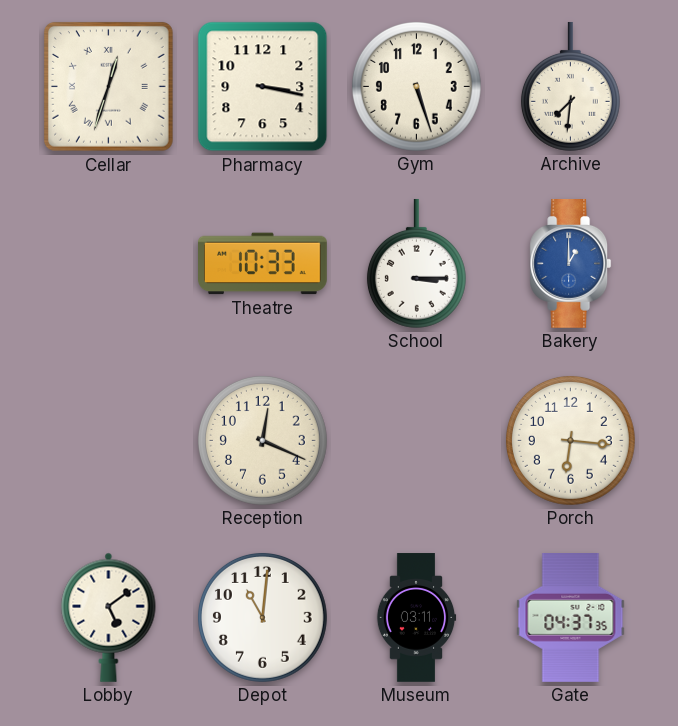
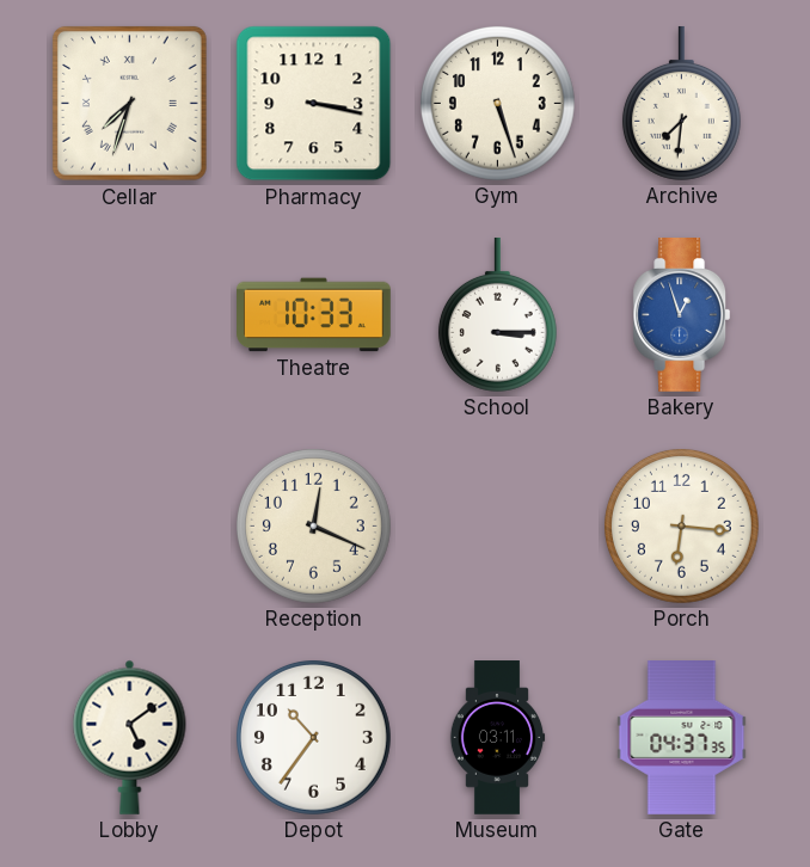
Cellar: 12:33 -> 7:33 (130, 104)
Bakery: 1:00 -> 12:57 (682, 315)
Depot: 11:01 -> 10:36 (313, 737)
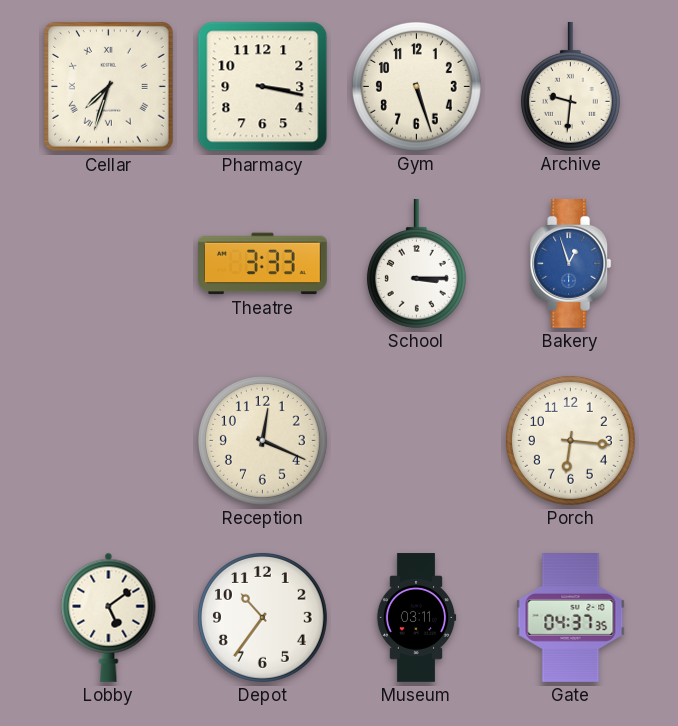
Archive: 7:31 -> 9:31 (570, 86)
Theatre: 10:33 -> 3:33 (263, 264)
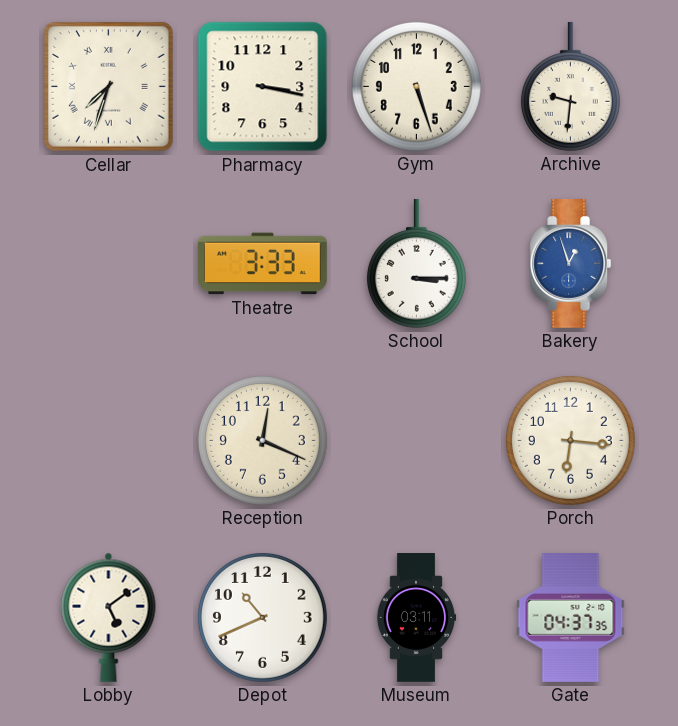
Depot: 10:36 -> 10:41 (262, 617)
